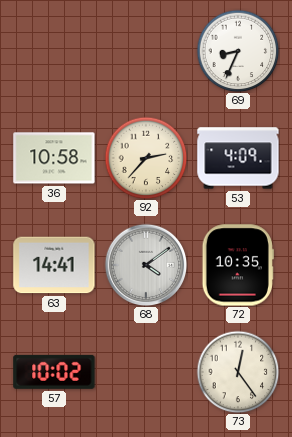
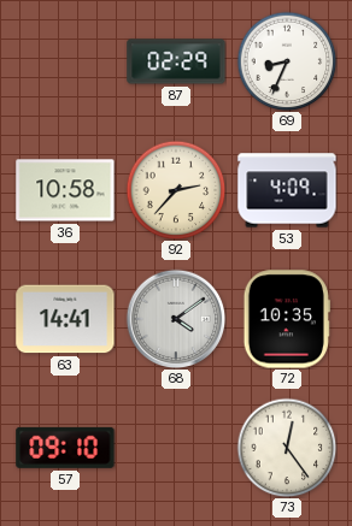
87: none -> 02:29 (176, 61)
57: 10:02 -> 09:10 (65, 448)
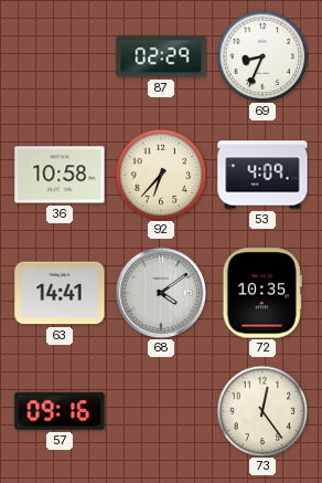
92: 2:37 -> 6:37 (161, 175)
57: 09:10 -> 09:16 (60, 411)
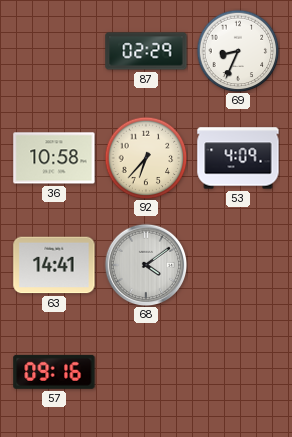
72: 10:35 -> none (262, 293)
73: 12:24 -> none (262, 411)
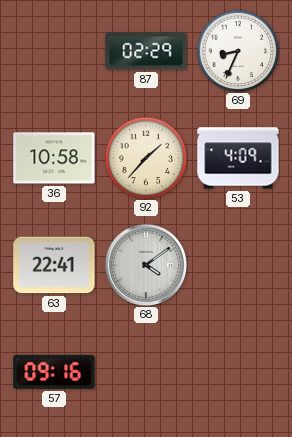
92: 6:37 -> 1:37 (146, 158)
63: 14:41 -> 22:41 (54, 265)
